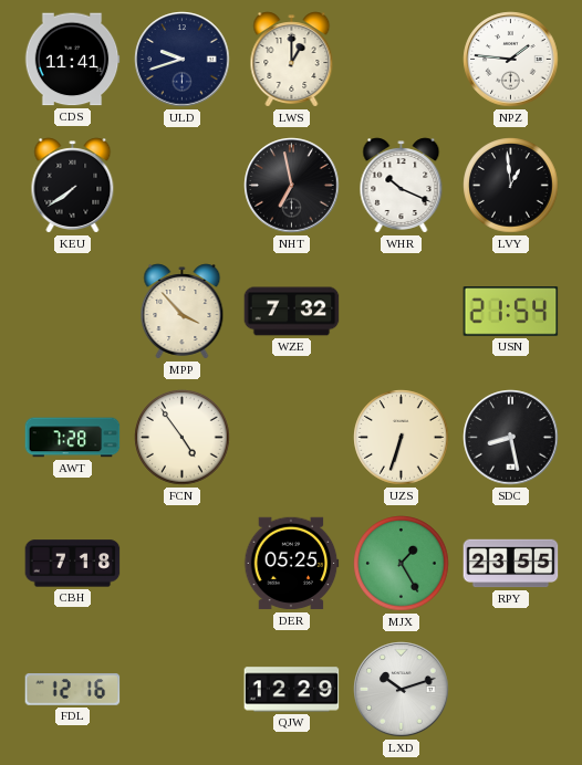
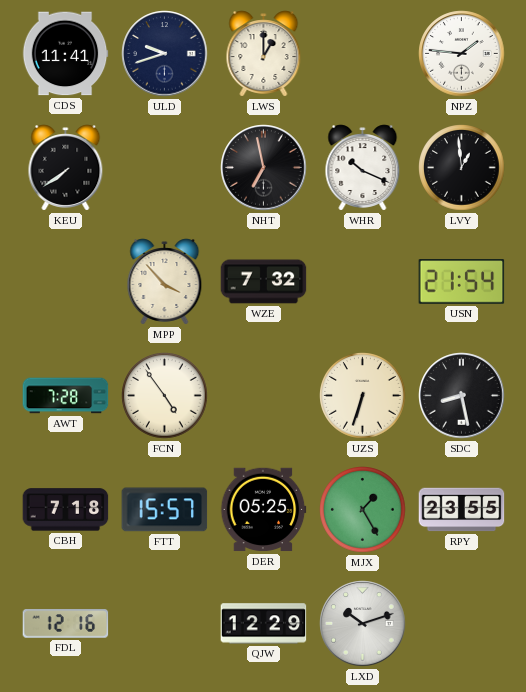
FTT: none -> 15:57 (165, 510)
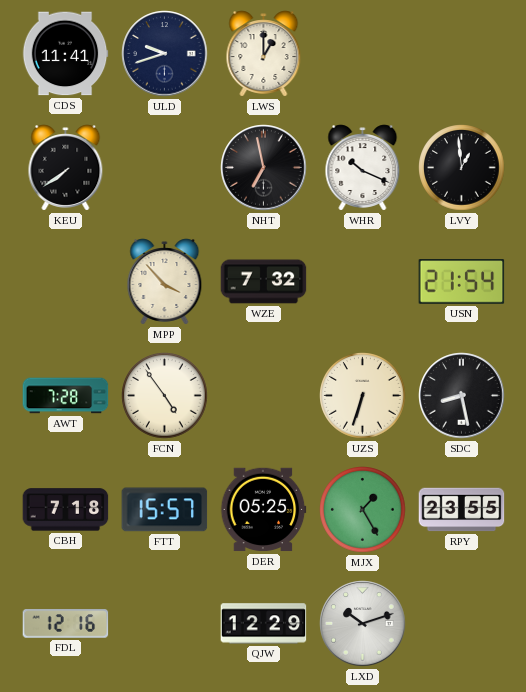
NPZ: 1:46 -> none (462, 54)
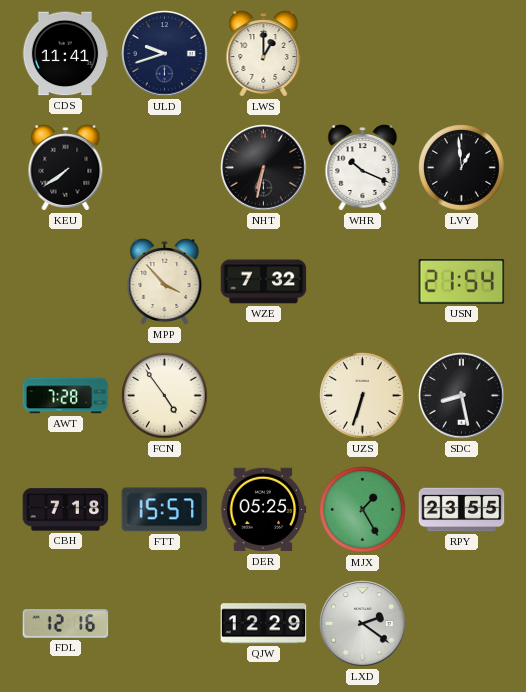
NHT: 6:58 -> 6:32 (264, 168)
LXD: 10:12 -> 2:21 (363, 624)
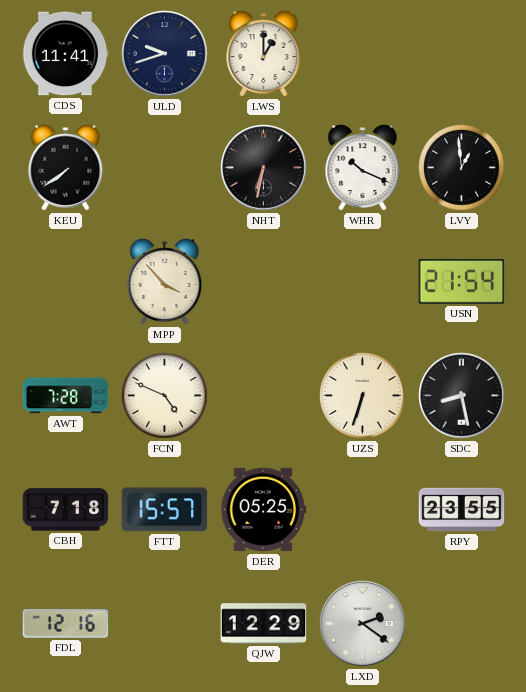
WZE: 7:32 -> none (264, 282)
FCN: 4:54 -> 4:49 (165, 396)
MJX: 1:25 -> none (363, 510)
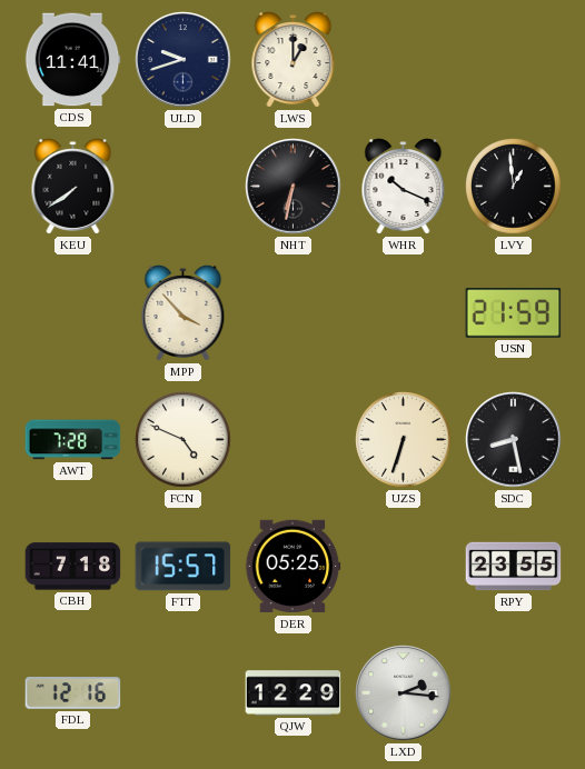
USN: 21:54 -> 21:59 (514, 313)
LXD: 2:21 -> 2:16 (404, 693)
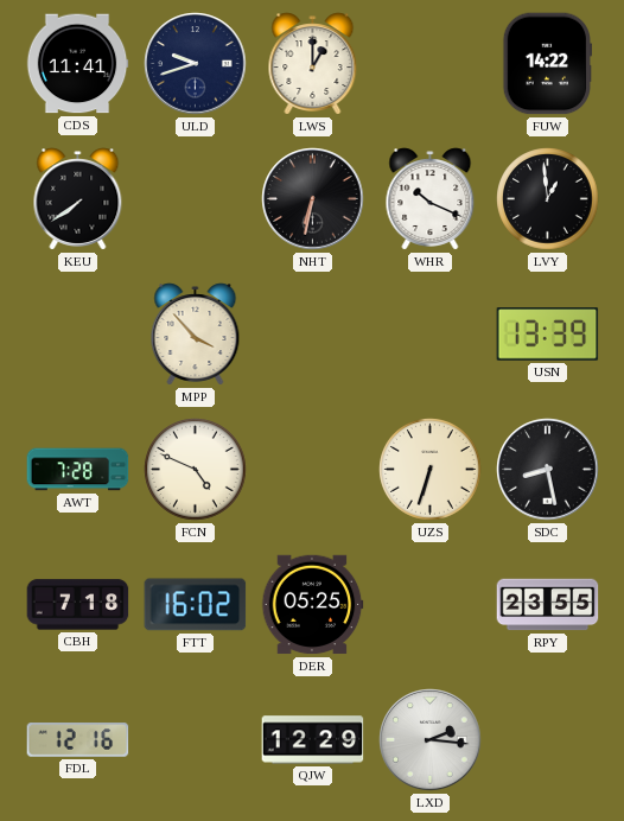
FUW: none -> 14:22 (547, 64)
USN: 21:59 -> 13:39 (548, 335)
FTT: 15:57 -> 16:02 (196, 605)
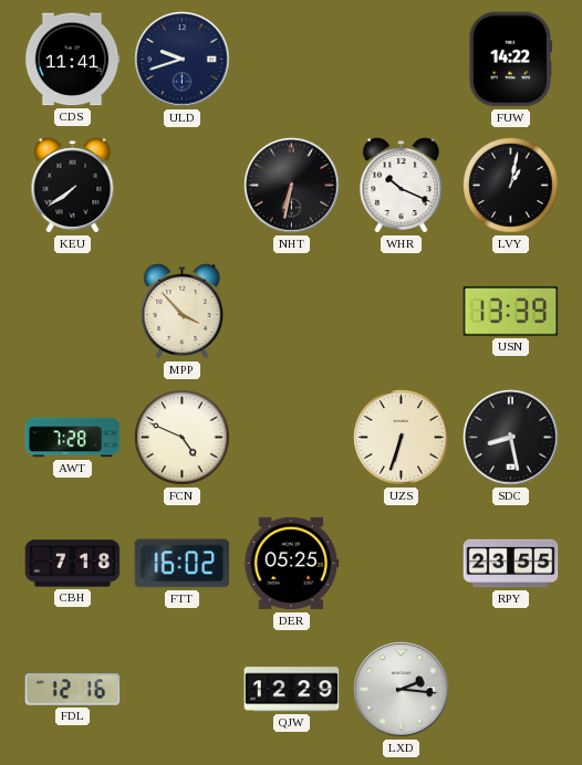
LWS: 1:00 -> none (313, 64)
LVY: 12:59 -> 1:02 (511, 186)
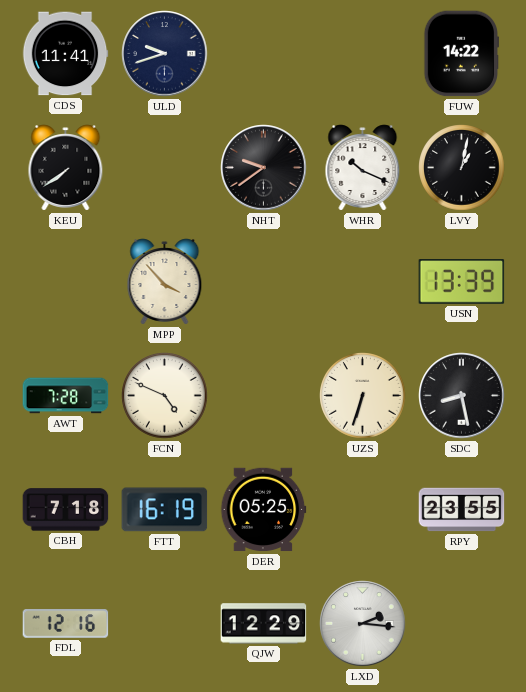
NHT: 6:32 -> 9:39 (264, 168)
FTT: 16:02 -> 16:19 (165, 510)
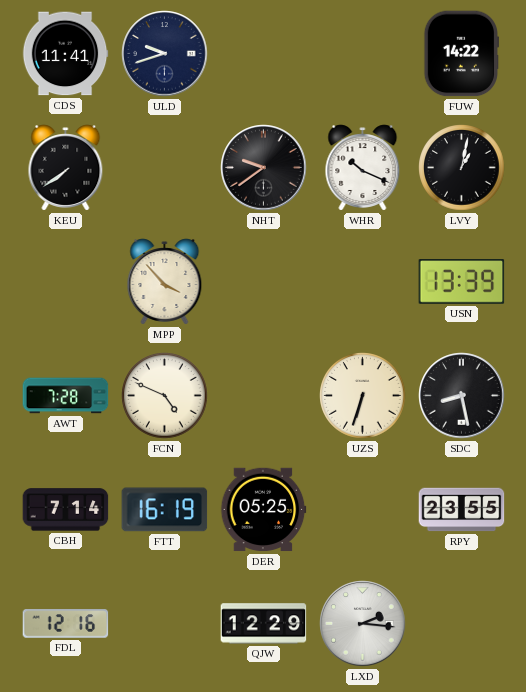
CBH: 7:18 -> 7:14 (66, 510)
